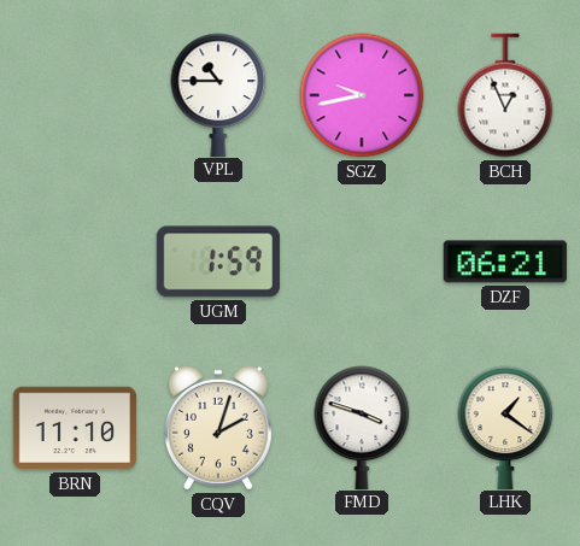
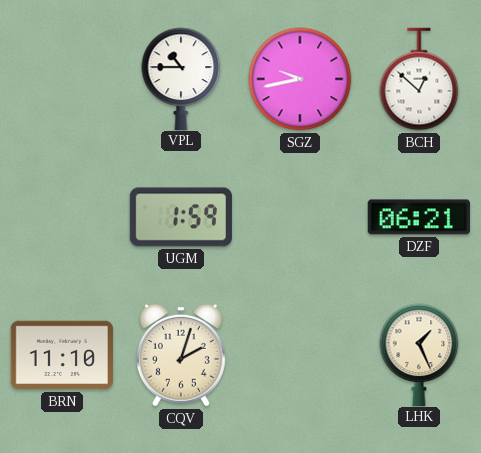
BCH: 12:56 -> 12:52 (419, 79)
FMD: 3:48 -> none (362, 427)
LHK: 1:21 -> 1:26 (419, 354)
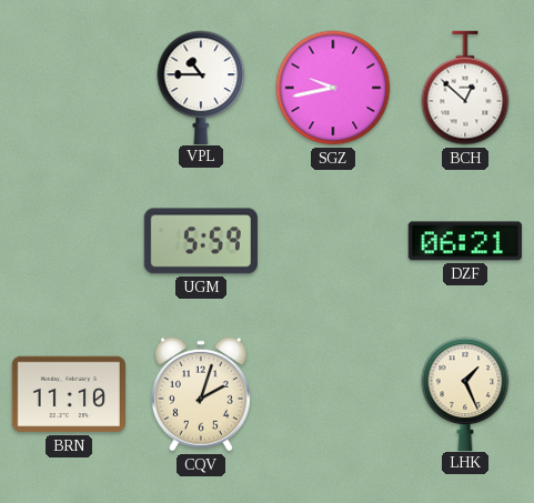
UGM: 1:59 -> 5:59 (201, 241)
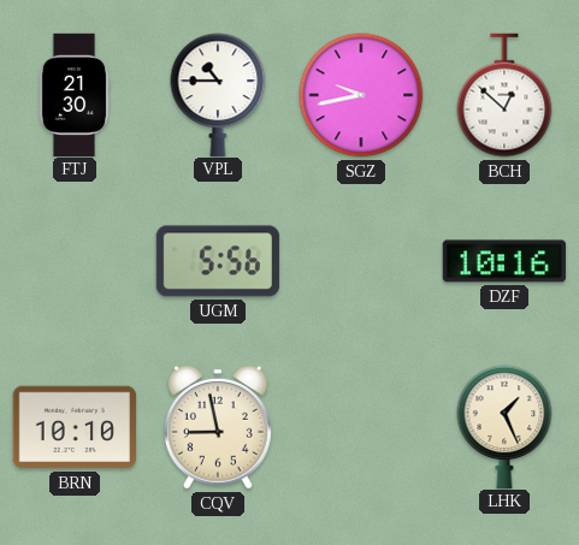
FTJ: none -> 21:30 (75, 94)
UGM: 5:59 -> 5:56 (218, 261)
DZF: 06:21 -> 10:16 (504, 261)
BRN: 11:10 -> 10:10 (73, 427)
CQV: 2:03 -> 8:58 (218, 427)
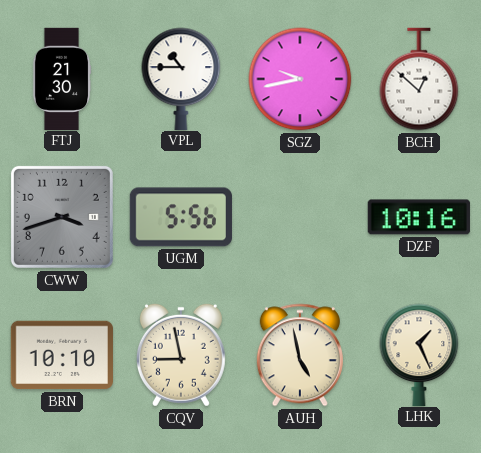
CWW: none -> 3:42 (62, 217)
AUH: none -> 4:58 (300, 355)
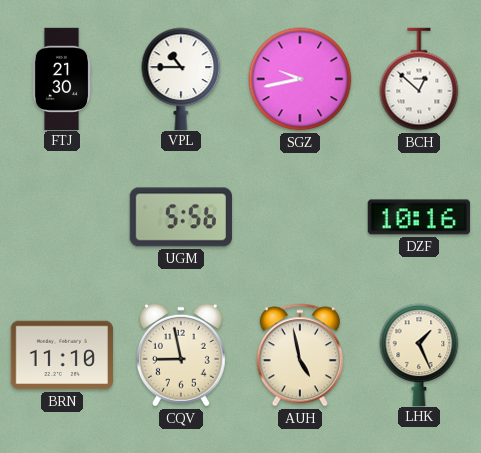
CWW: 3:42 -> none (62, 217)
BRN: 10:10 -> 11:10 (61, 355)
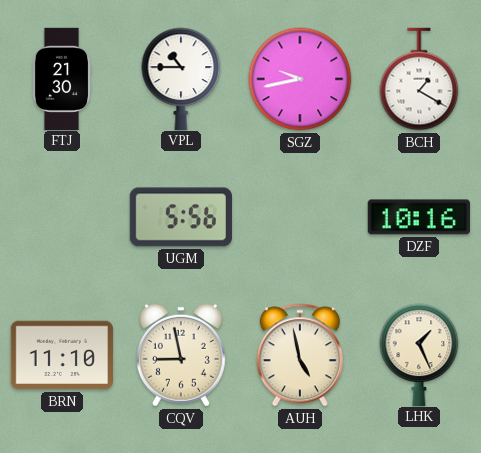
BCH: 12:52 -> 1:20 (419, 79)
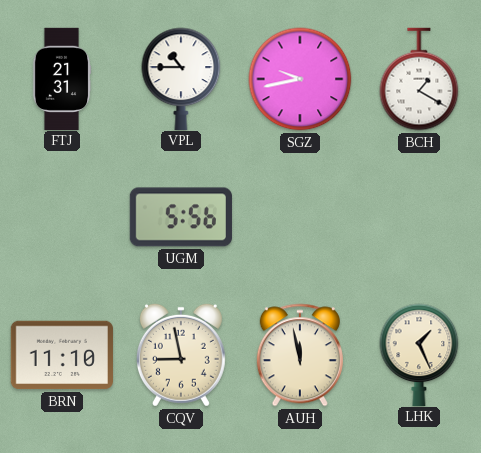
FTJ: 21:30 -> 21:31 (62, 78)
DZF: 10:16 -> none (419, 217)
AUH: 4:58 -> 11:58 (300, 355)
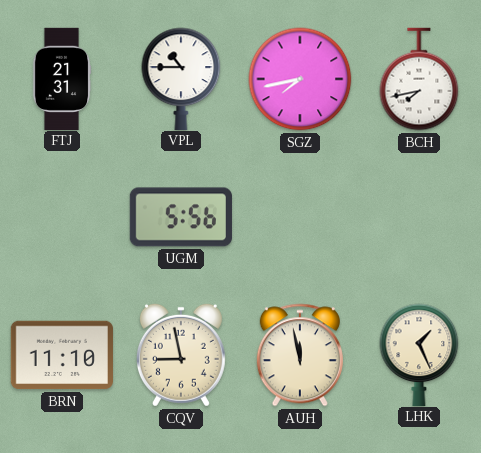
SGZ: 9:43 -> 7:43 (300, 79)
BCH: 1:20 -> 7:43 (419, 79)
